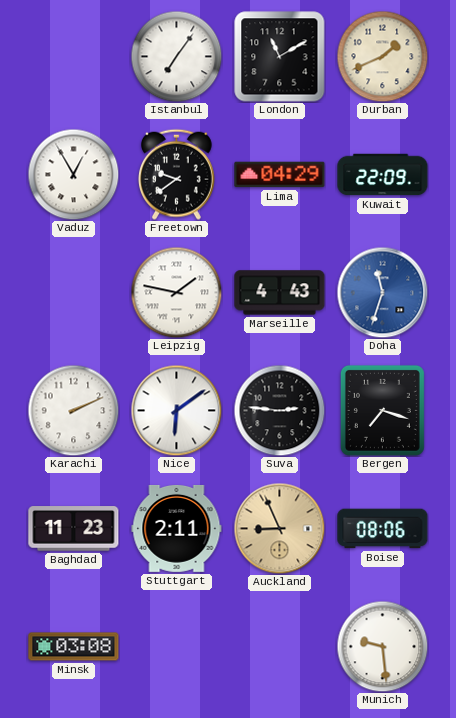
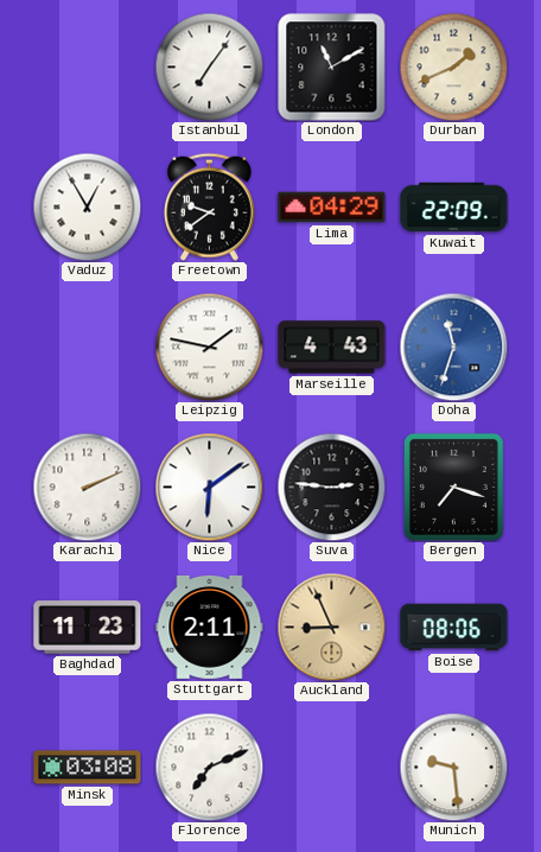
Florence: none -> 7:11 (209, 767)
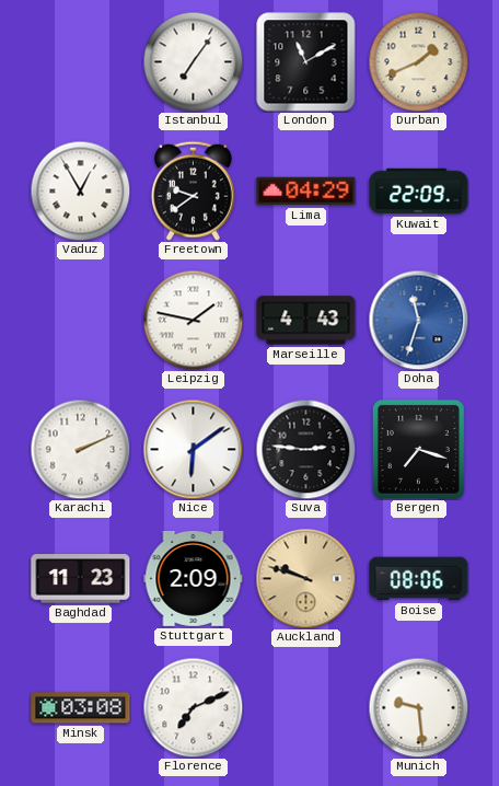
Stuttgart: 2:11 -> 2:09 (194, 578)
Auckland: 8:56 -> 9:48 (305, 578)
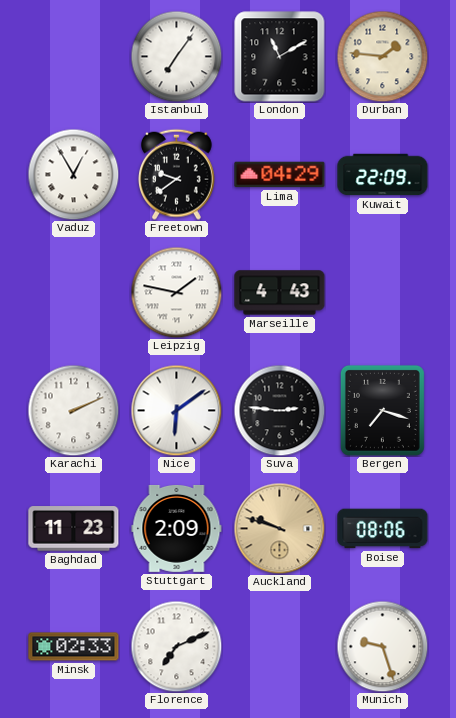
Durban: 1:41 -> 1:46 (382, 56)
Doha: 11:33 -> none (418, 320)
Minsk: 03:08 -> 02:33 (74, 647)
Munich: 9:29 -> 9:27 (382, 646)
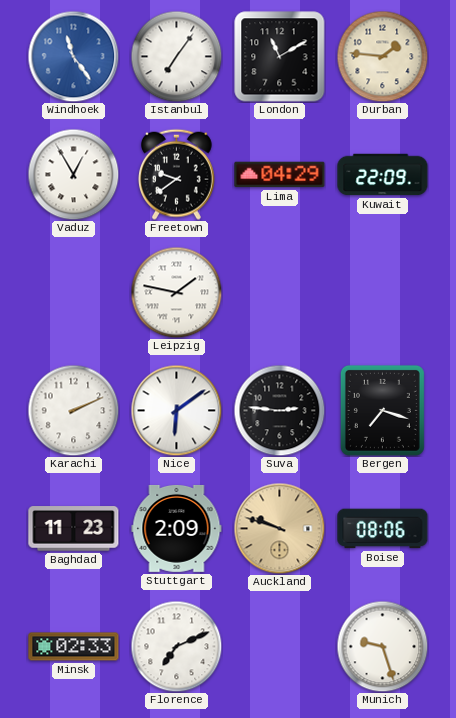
Windhoek: none -> 11:24 (73, 56)
Marseille: 4:43 -> none (280, 293)
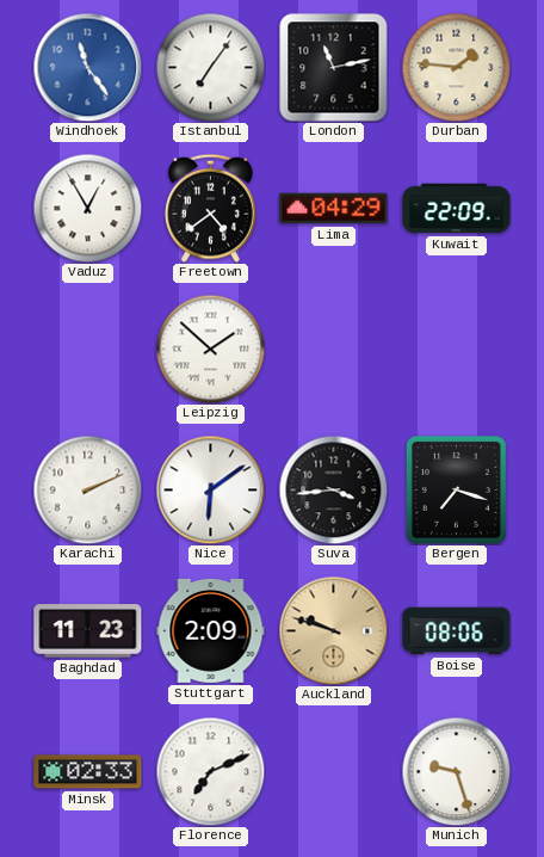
London: 11:10 -> 11:13 (334, 68)
Freetown: 9:39 -> 4:39 (210, 208)
Leipzig: 1:47 -> 1:52 (210, 349)
Suva: 2:46 -> 3:44 (333, 489)
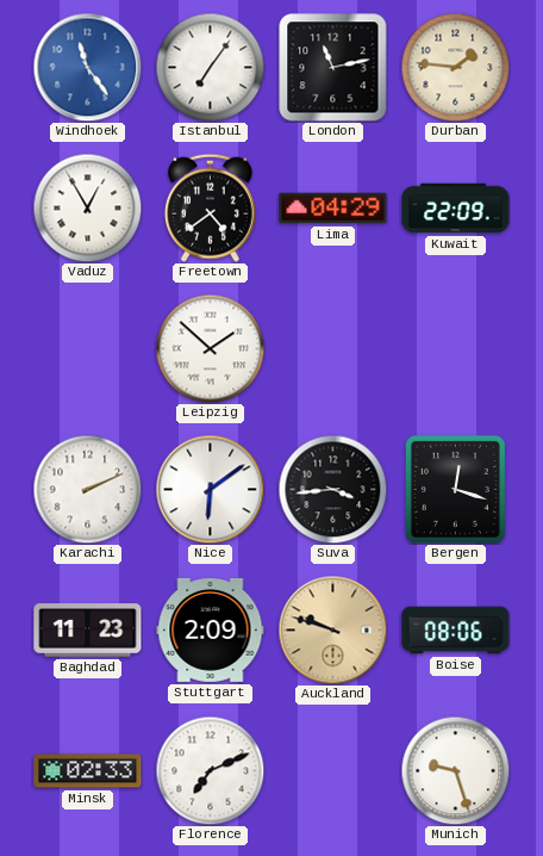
Bergen: 7:18 -> 12:18 (455, 489)
